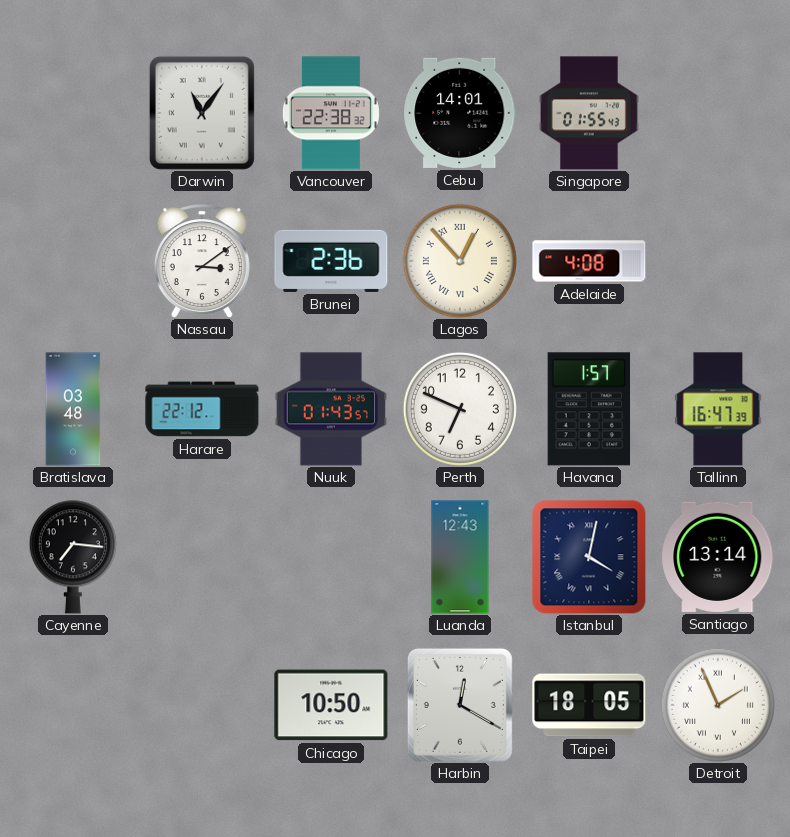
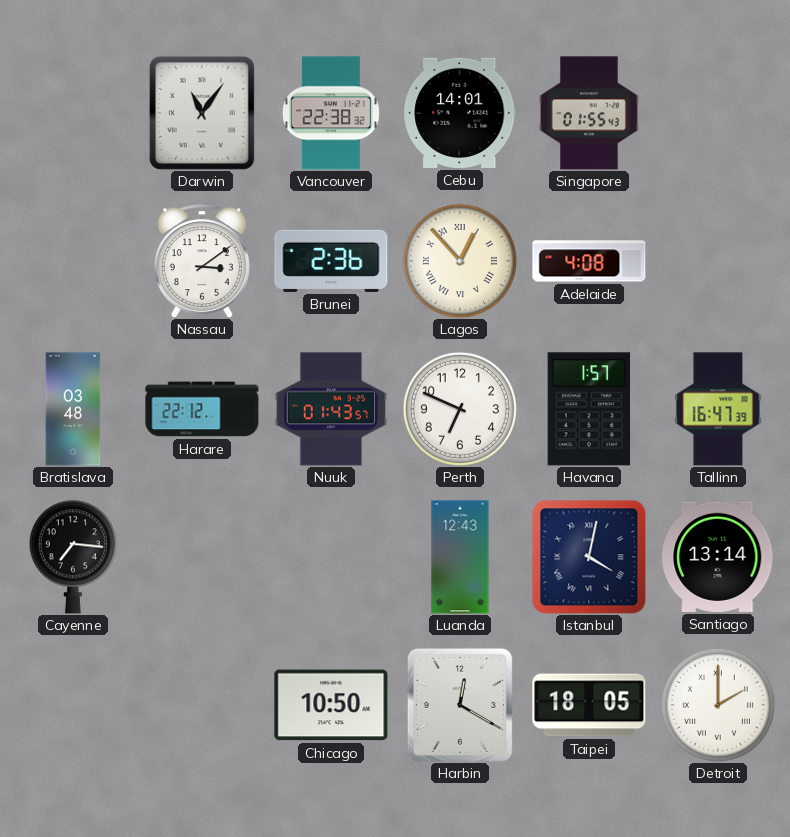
Detroit: 1:56 -> 2:00 (718, 705)
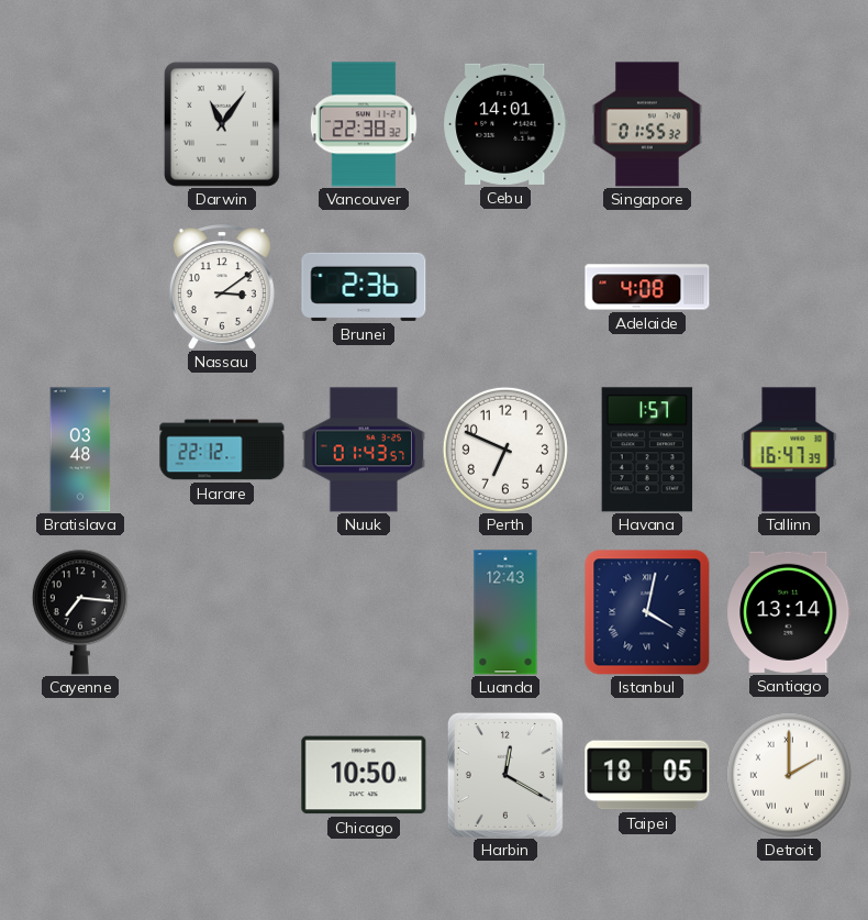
Singapore: 01:55:43 -> 01:55:32 (648, 124)
Lagos: 12:53 -> none (460, 261)
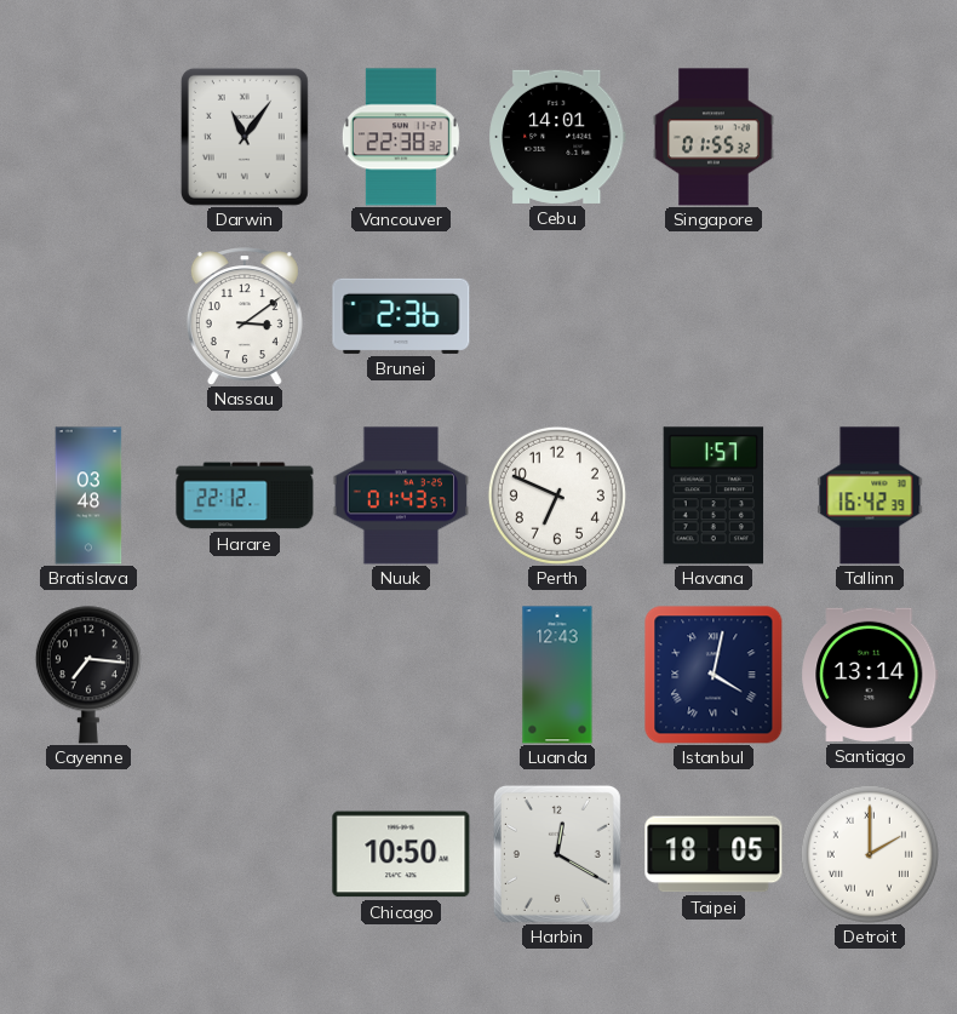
Adelaide: 4:08 -> none (647, 287)
Tallinn: 16:47 -> 16:42 (870, 495)
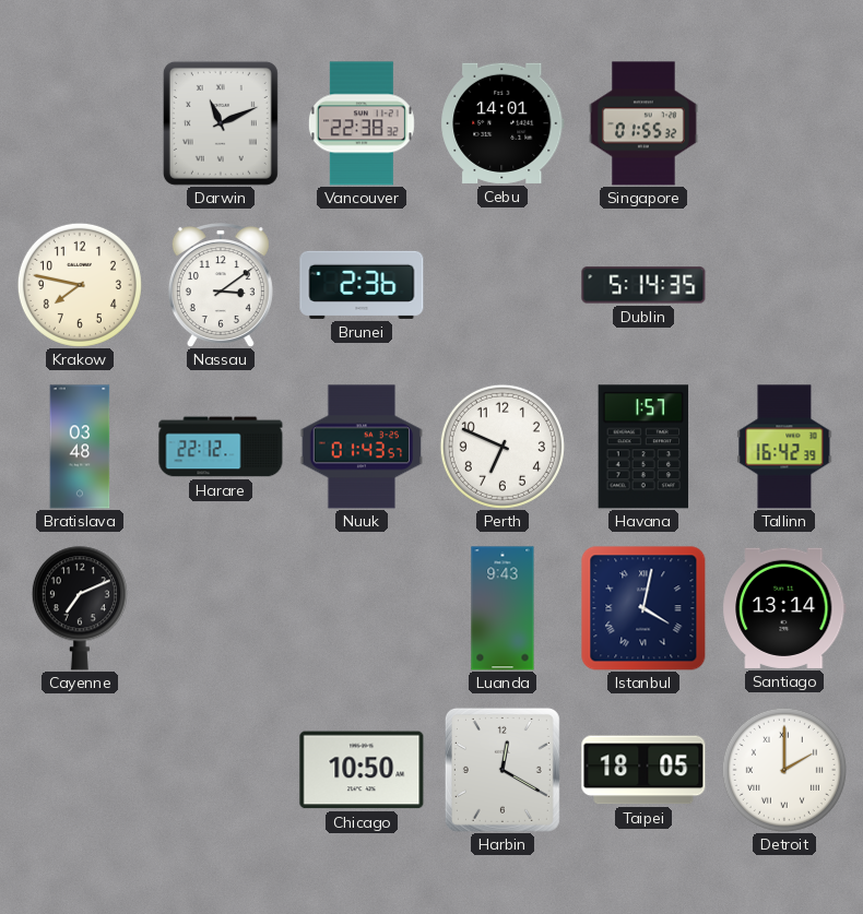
Darwin: 11:06 -> 11:11 (221, 123)
Krakow: none -> 7:47 (80, 285)
Dublin: none -> 5:14 (643, 285)
Cayenne: 7:16 -> 7:11 (80, 608)
Luanda: 12:43 -> 9:43 (503, 608)
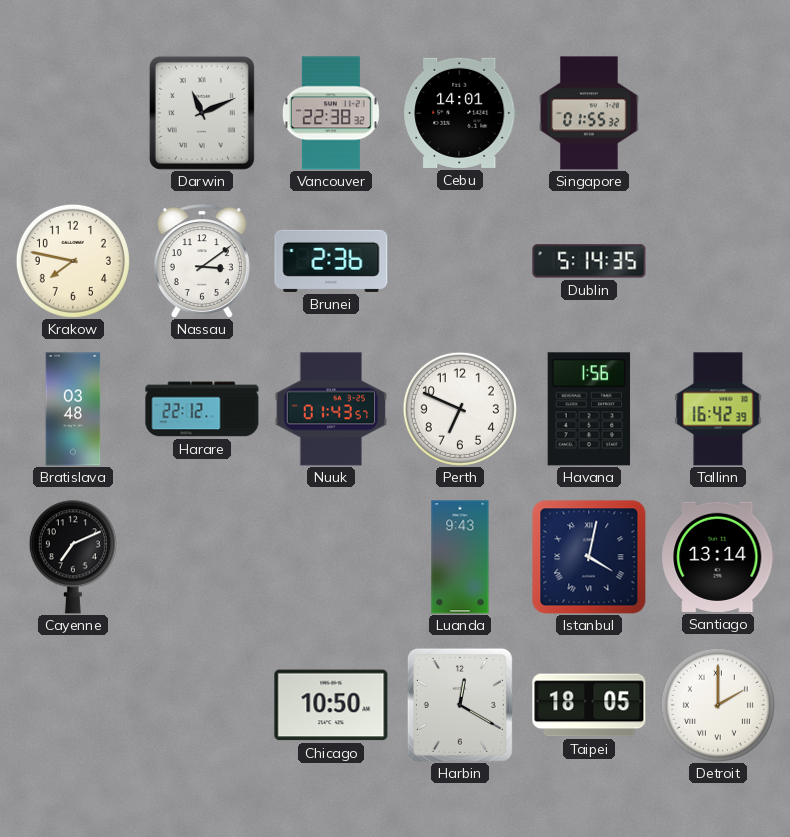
Havana: 1:57 -> 1:56 (589, 409)
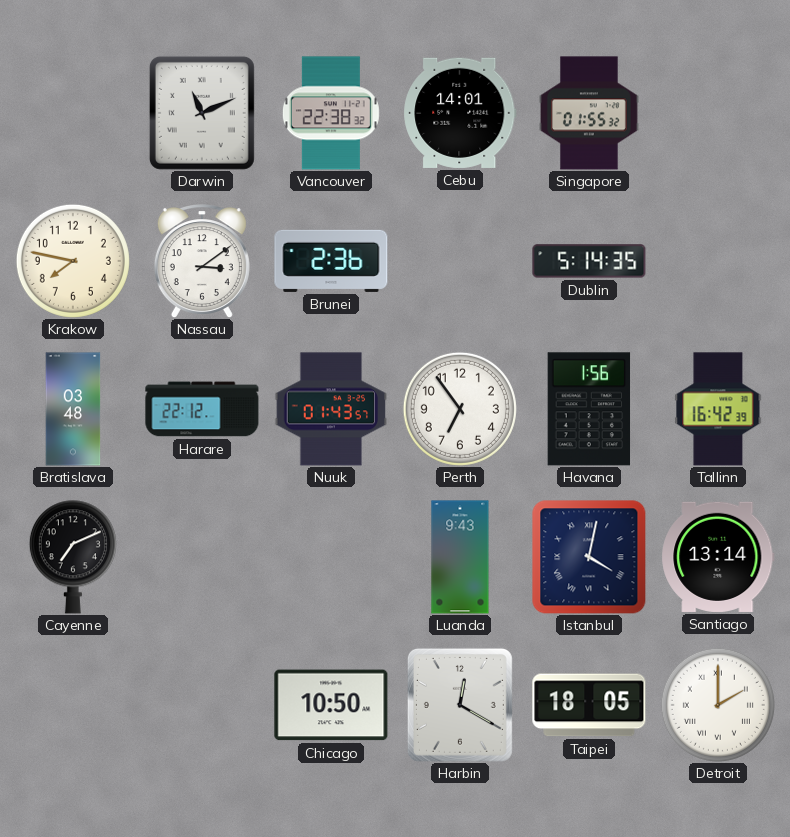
Perth: 6:49 -> 6:54 (460, 409)
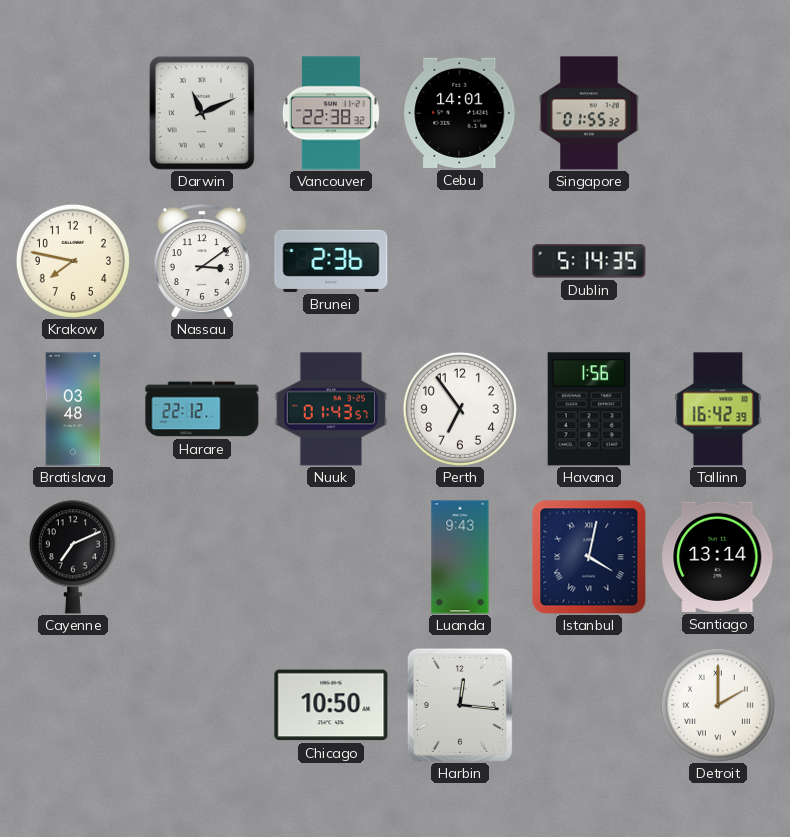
Harbin: 12:20 -> 12:16 (460, 705)
Taipei: 18:05 -> none (589, 705)
